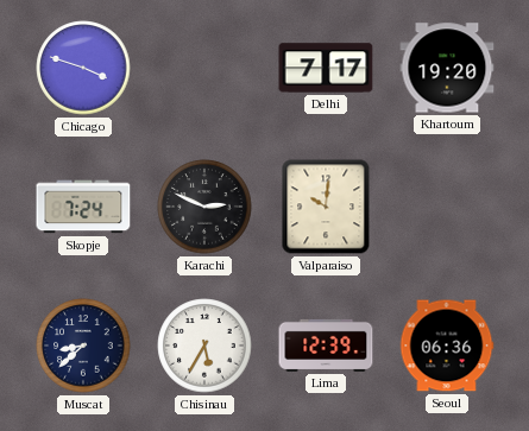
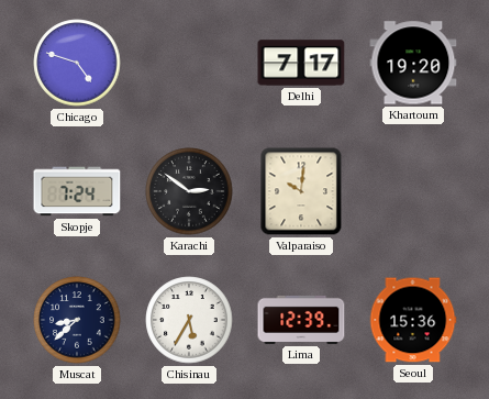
Chicago: 3:48 -> 4:48 (77, 63)
Karachi: 2:49 -> 2:51 (189, 191)
Seoul: 06:36 -> 15:36 (413, 320)
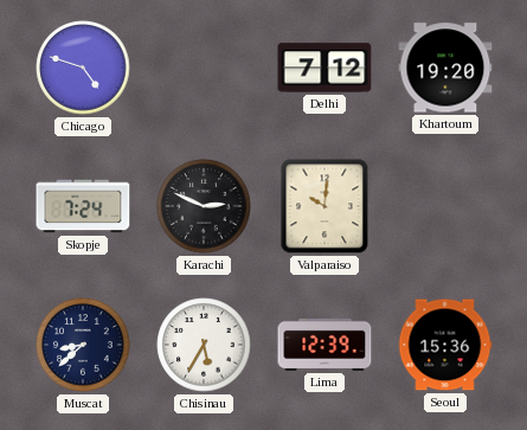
Delhi: 7:17 -> 7:12 (324, 68)
Karachi: 2:51 -> 2:49 (204, 206)
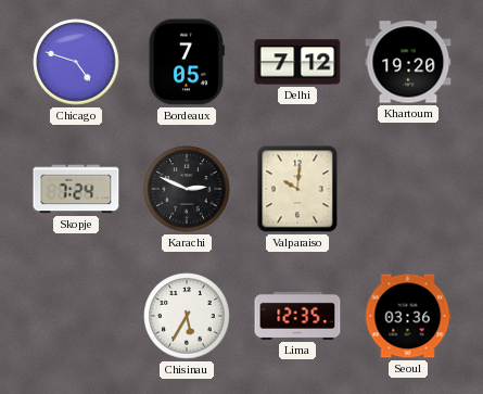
Bordeaux: none -> 7:05 (187, 62)
Muscat: 8:38 -> none (83, 345)
Lima: 12:39 -> 12:35 (297, 316)
Seoul: 15:36 -> 03:36 (408, 316)
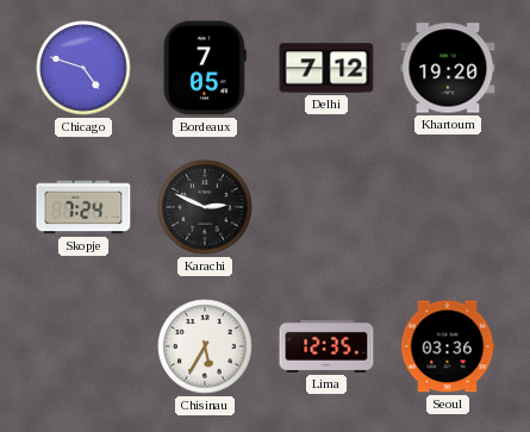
Valparaiso: 10:01 -> none (297, 189)
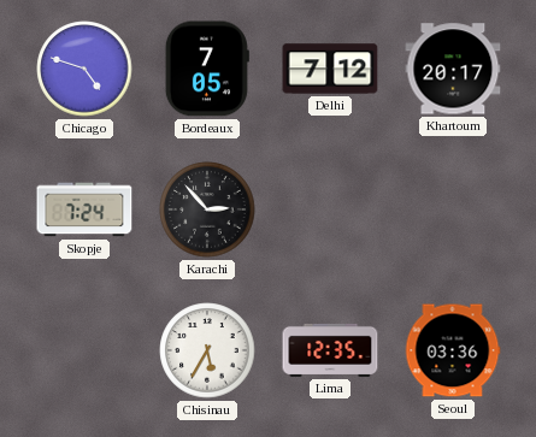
Khartoum: 19:20 -> 20:17 (453, 69)
Karachi: 2:49 -> 2:53 (207, 209)
